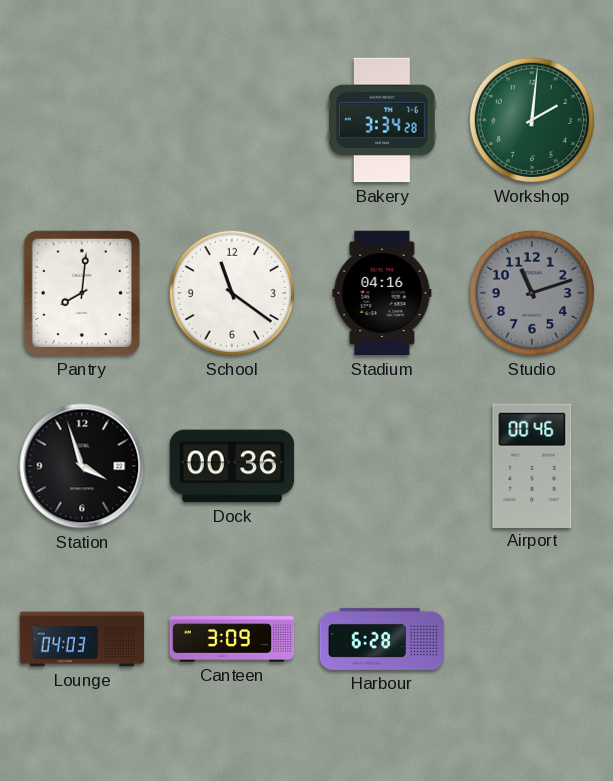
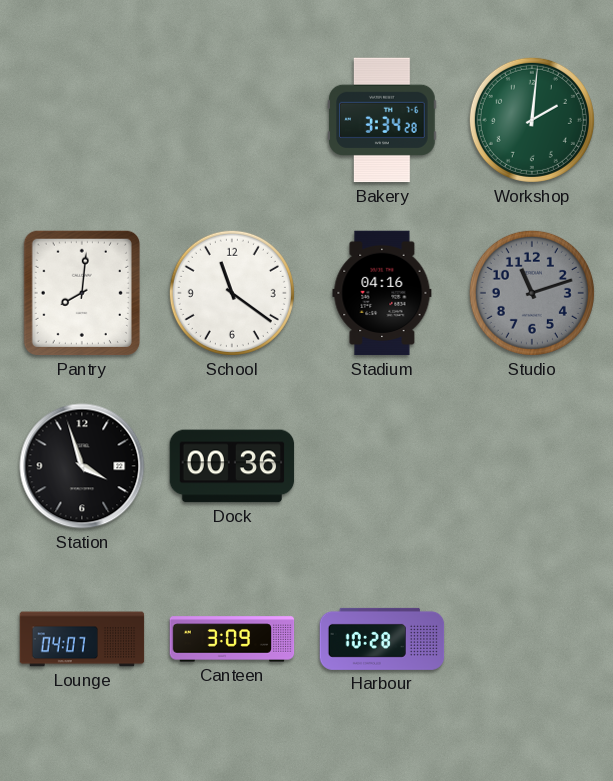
Airport: 00:46 -> none (532, 465)
Lounge: 04:03 -> 04:07 (82, 639)
Harbour: 6:28 -> 10:28 (382, 639)
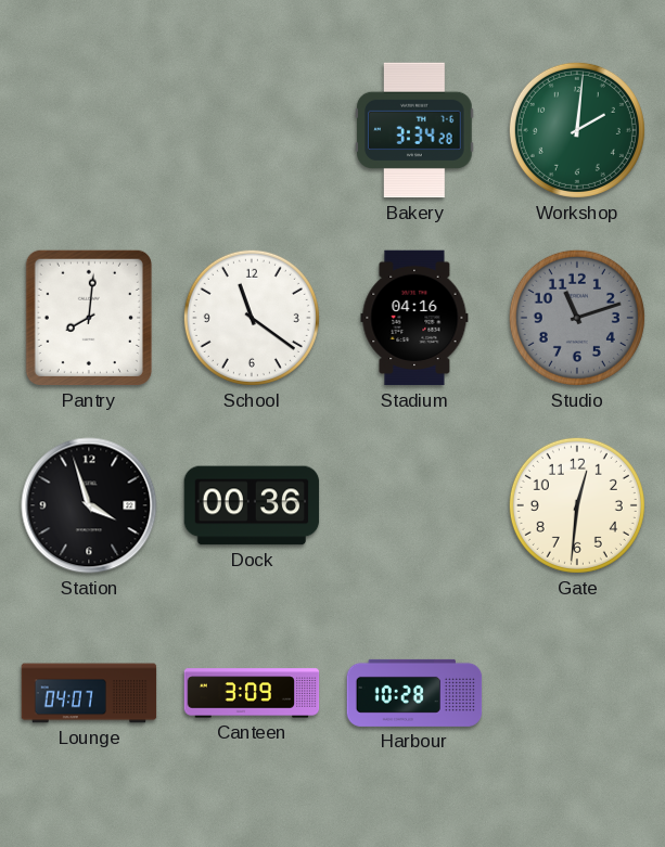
Gate: none -> 12:31 (577, 505)
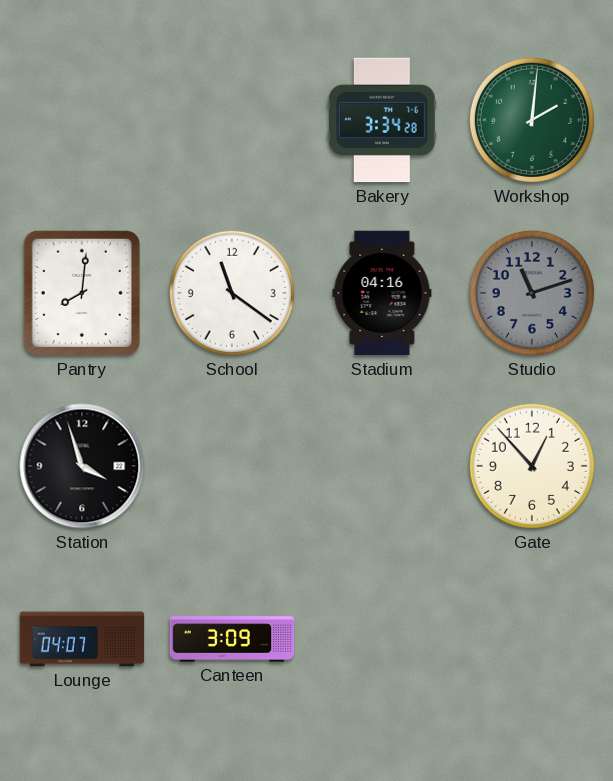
Dock: 00:36 -> none (252, 505)
Gate: 12:31 -> 12:53 (532, 466)
Harbour: 10:28 -> none (414, 693)
